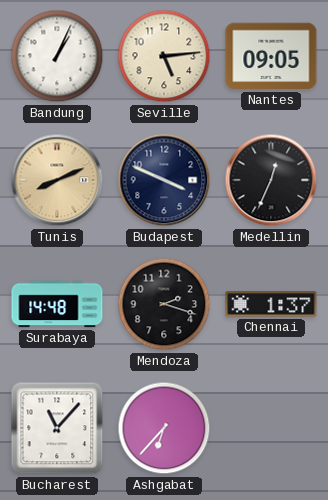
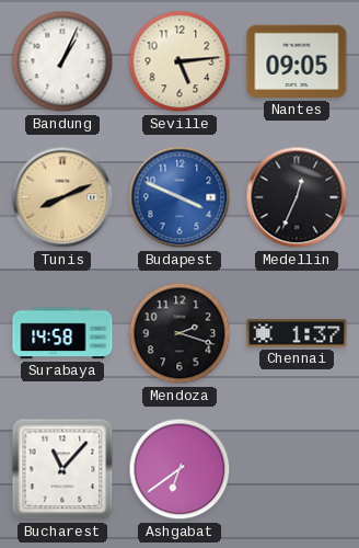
Budapest dial: navy -> blue (179, 197)
Surabaya: 14:48 -> 14:58 (62, 333)
Ashgabat: 6:37 -> 6:39 (179, 469)
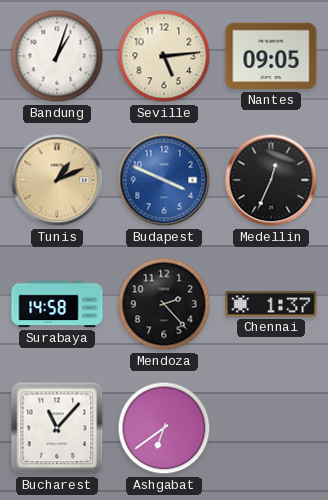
Bandung: 1:04 -> 1:03 (57, 56)
Tunis: 8:11 -> 1:11 (57, 180)
Mendoza: 2:18 -> 2:23 (164, 304)
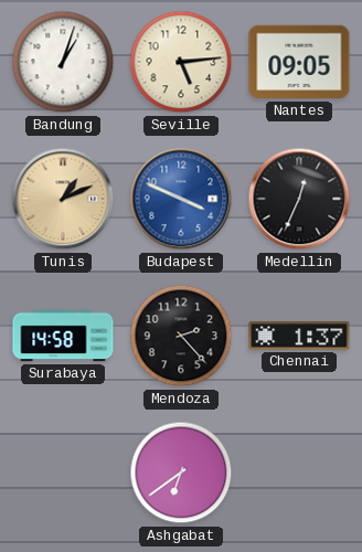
Bucharest: 11:07 -> none (57, 428)
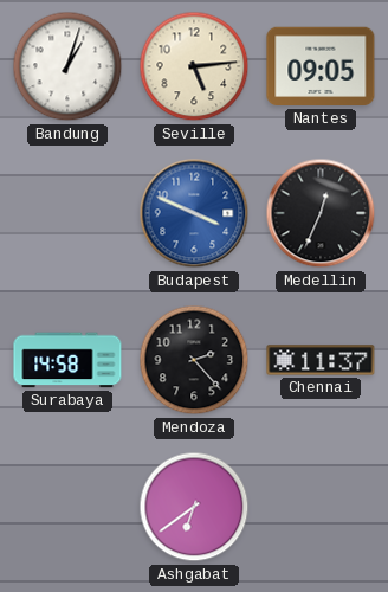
Tunis: 1:11 -> none (63, 199)
Chennai: 1:37 -> 11:37 (321, 360)
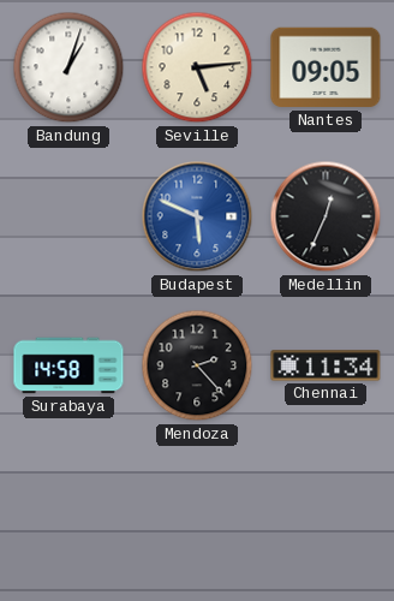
Budapest: 3:49 -> 5:49 (197, 216)
Chennai: 11:37 -> 11:34 (326, 365)
Ashgabat: 6:39 -> none (194, 507)
